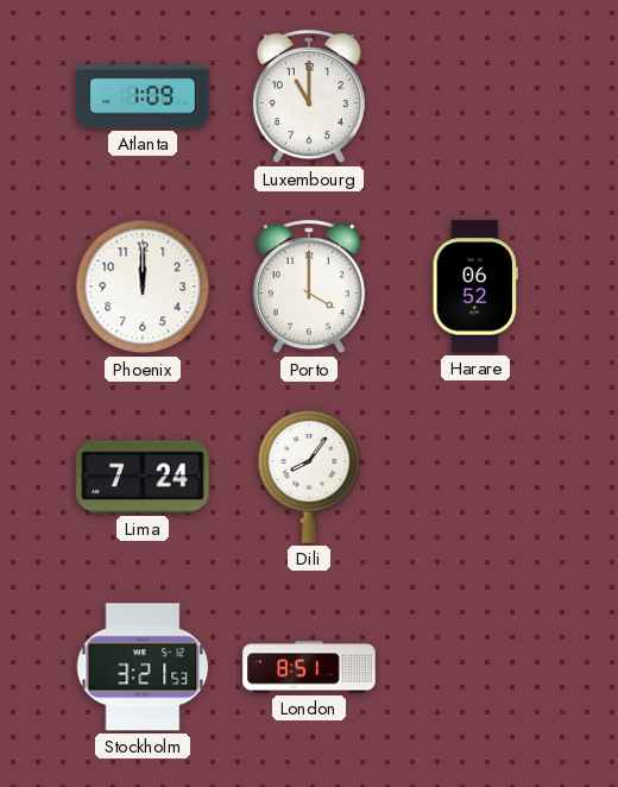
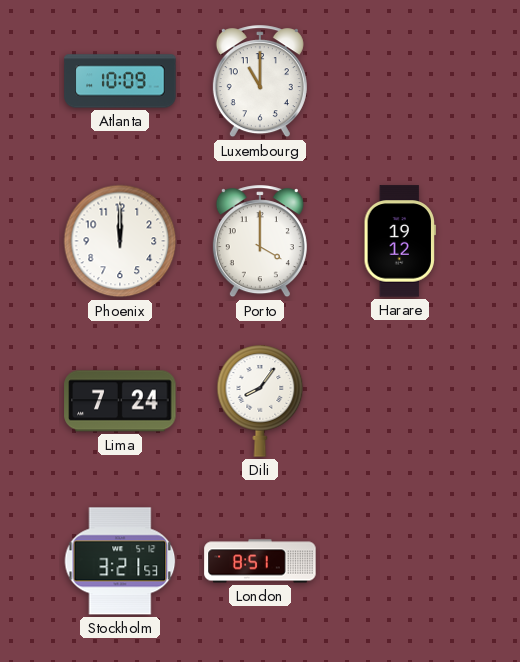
Atlanta: 1:09 -> 10:09 (120, 81)
Harare: 06:52 -> 19:12 (399, 241)
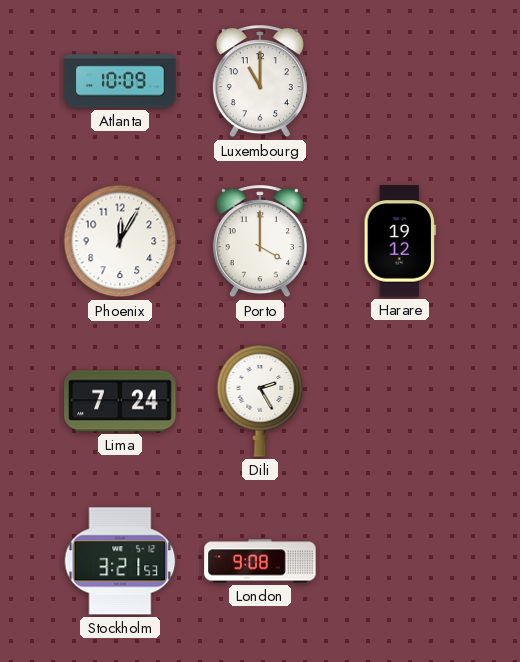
Phoenix: 12:00 -> 12:05 (120, 241)
Dili: 8:06 -> 2:25 (260, 401)
London: 8:51 -> 9:08 (260, 561)
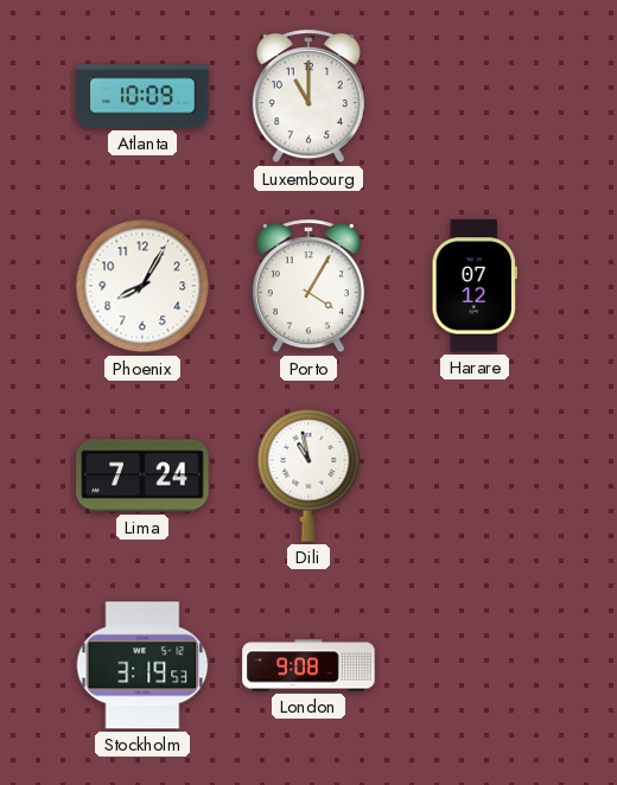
Phoenix: 12:05 -> 8:05 (142, 286)
Porto: 4:00 -> 4:05 (308, 287)
Harare: 19:12 -> 07:12 (473, 286)
Dili: 2:25 -> 10:58 (308, 476)
Stockholm: 3:21 -> 3:19 (142, 665)
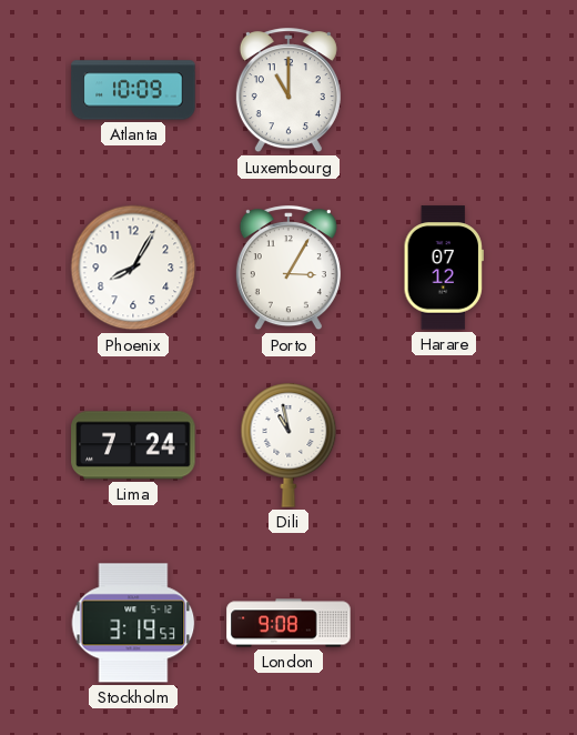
Porto: 4:05 -> 3:05 (288, 269)
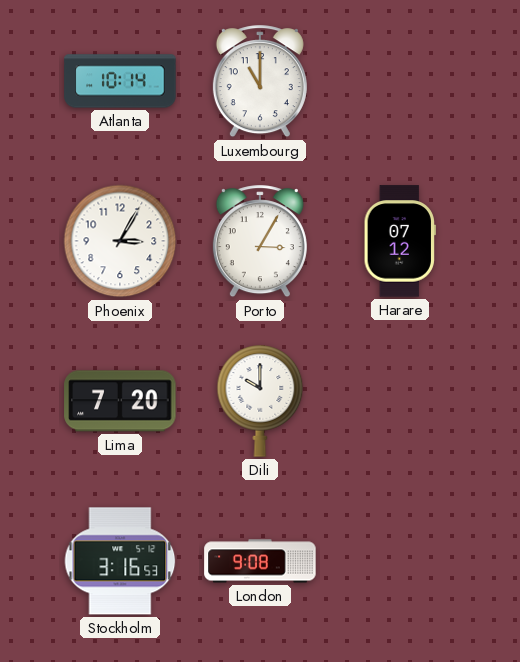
Atlanta: 10:09 -> 10:14 (120, 81)
Phoenix: 8:05 -> 3:05 (120, 241)
Lima: 7:24 -> 7:20 (120, 401)
Dili: 10:58 -> 10:00 (260, 401)
Stockholm: 3:19 -> 3:16 (120, 561)
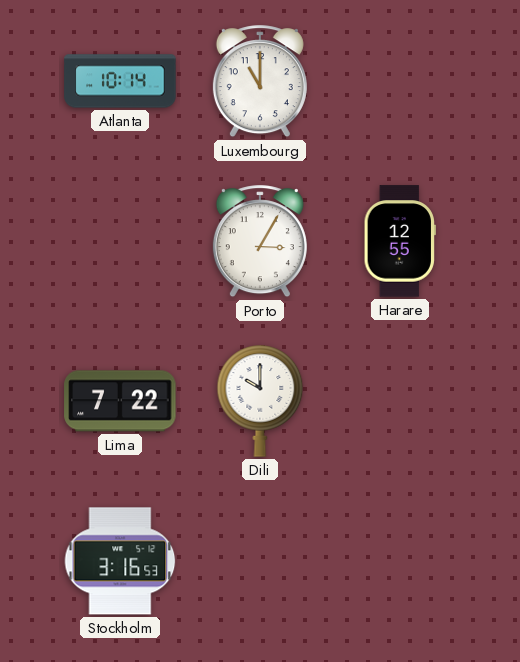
Phoenix: 3:05 -> none (120, 241)
Harare: 07:12 -> 12:55 (399, 241)
Lima: 7:20 -> 7:22 (120, 401)
London: 9:08 -> none (260, 561)
